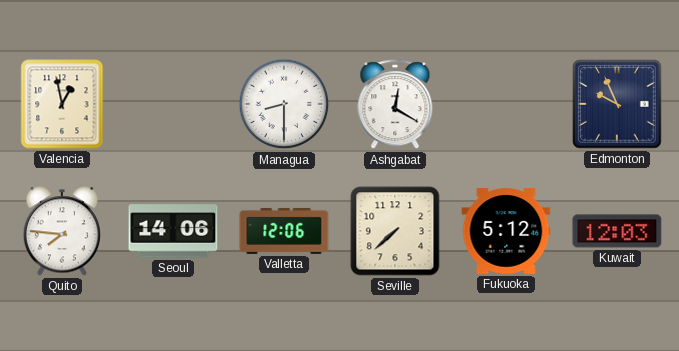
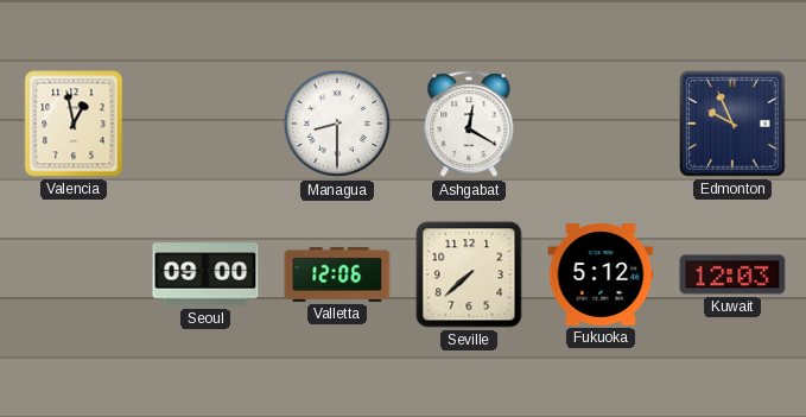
Quito: 7:46 -> none (62, 231)
Seoul: 14:06 -> 09:00 (205, 274)
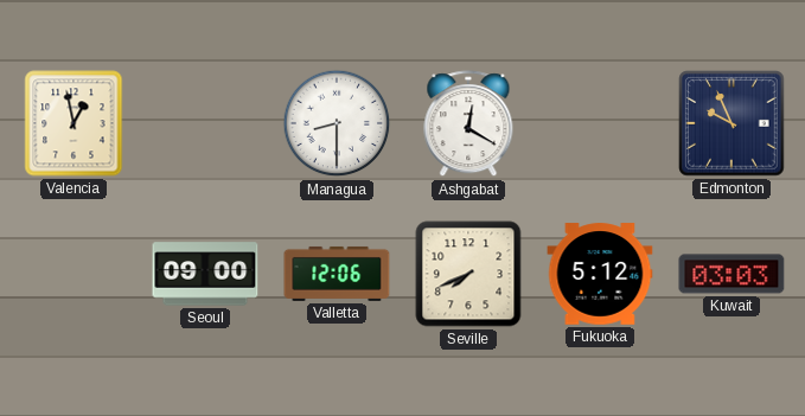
Seville: 7:38 -> 7:41 (468, 274)
Kuwait: 12:03 -> 03:03 (731, 274)
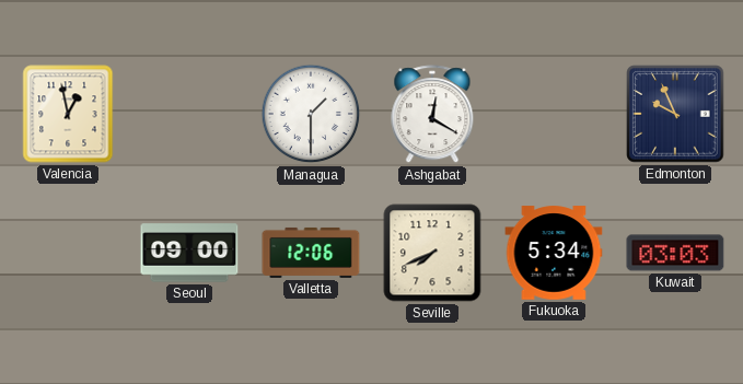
Managua: 8:30 -> 1:30 (311, 114)
Fukuoka: 5:12 -> 5:34 (554, 253)
